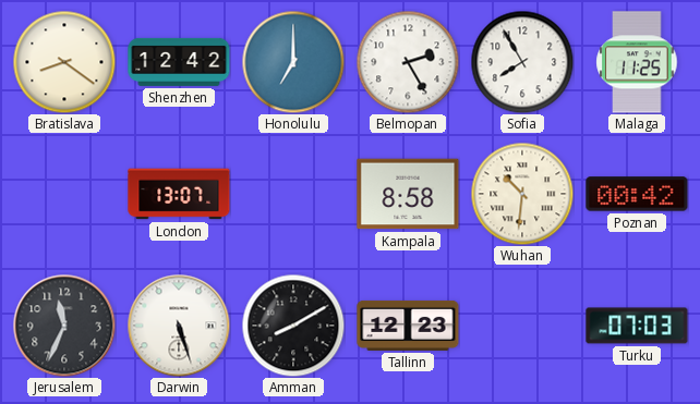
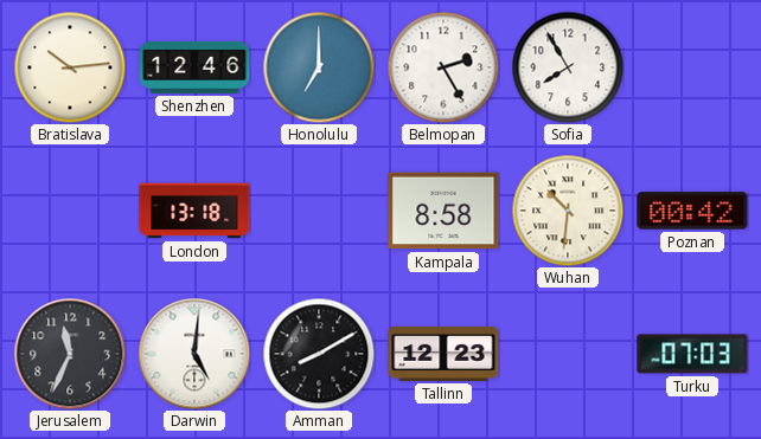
Bratislava: 8:21 -> 10:14 (70, 67)
Shenzhen: 12:42 -> 12:46 (194, 67)
Malaga: 11:25 -> none (637, 62)
London: 13:07 -> 13:18 (194, 211)
Darwin: 5:27 -> 5:01 (194, 354)
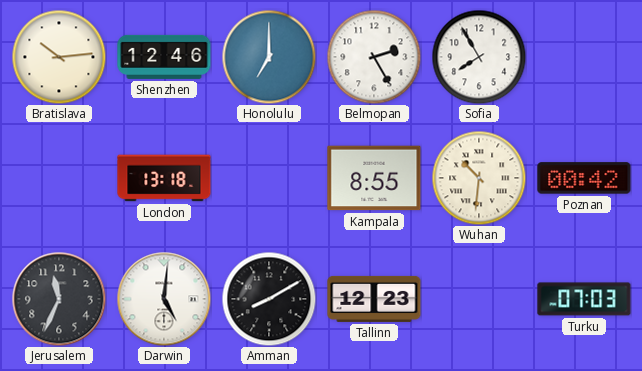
Kampala: 8:58 -> 8:55 (374, 178)
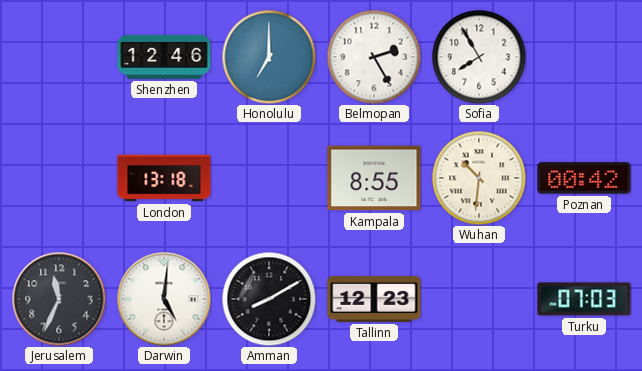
Bratislava: 10:14 -> none (59, 57)
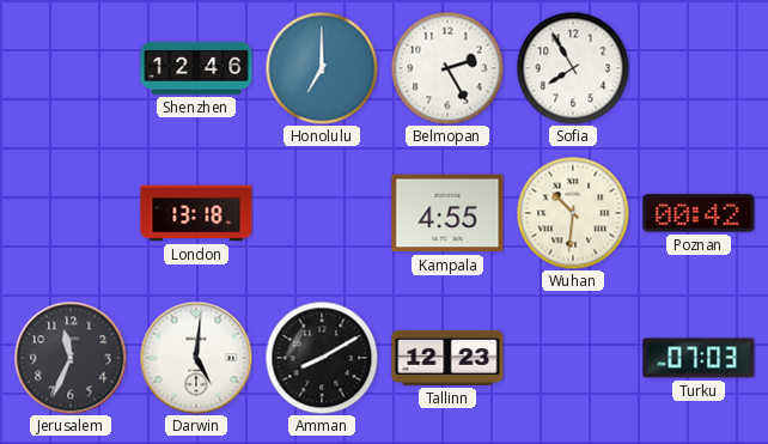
Kampala: 8:55 -> 4:55 (447, 213)
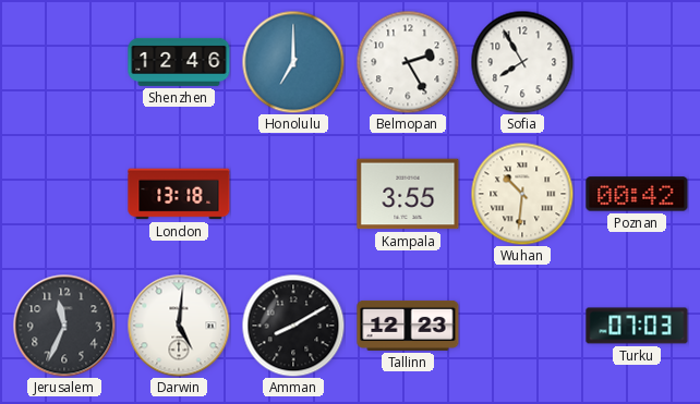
Kampala: 4:55 -> 3:55 (408, 194)
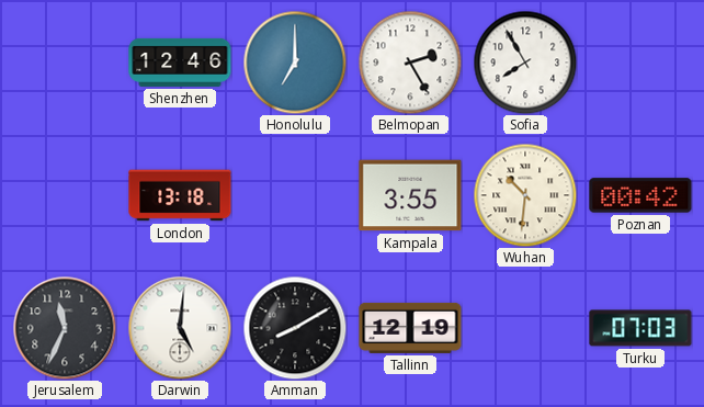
Tallinn: 12:23 -> 12:19 (410, 328)
